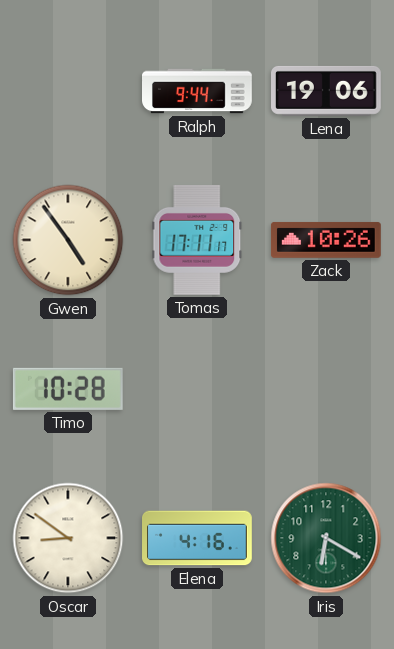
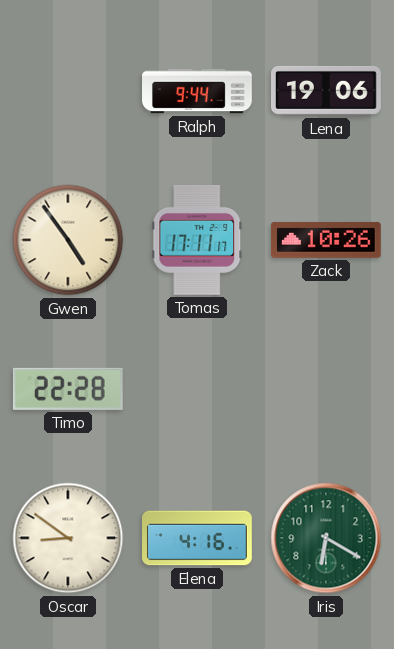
Timo: 10:28 -> 22:28 (68, 389)
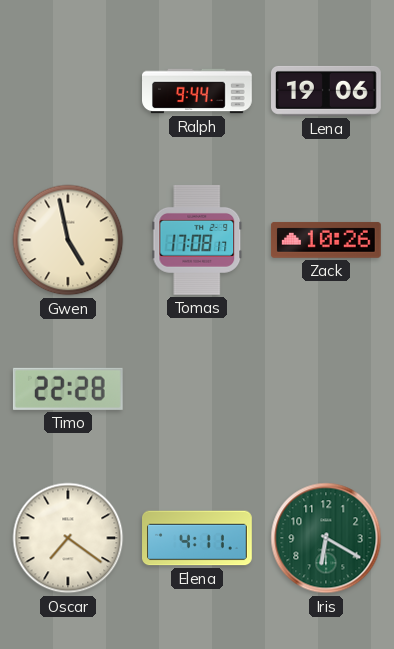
Gwen: 4:54 -> 4:58 (68, 240)
Tomas: 17:11 -> 17:08 (197, 240)
Oscar: 8:51 -> 7:21 (68, 538)
Elena: 4:16 -> 4:11 (198, 538)
